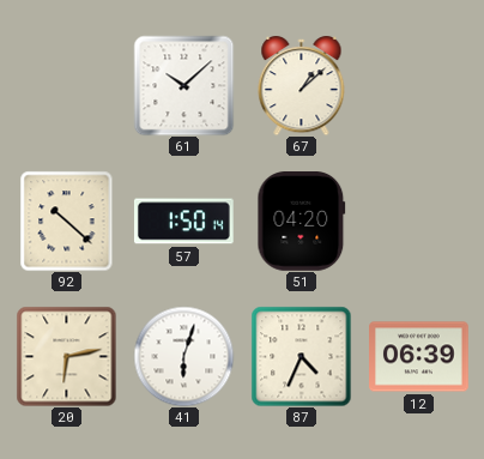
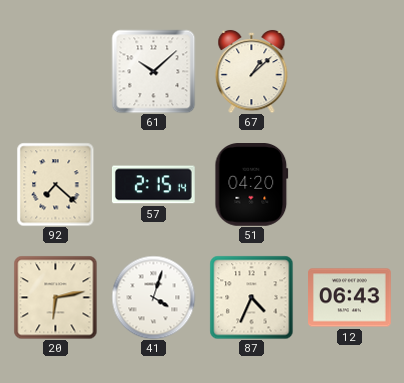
92: 10:22 -> 7:22 (56, 184)
57: 1:50 -> 2:15 (153, 185)
41: 6:03 -> 4:03 (153, 297)
12: 06:39 -> 06:43 (350, 298)
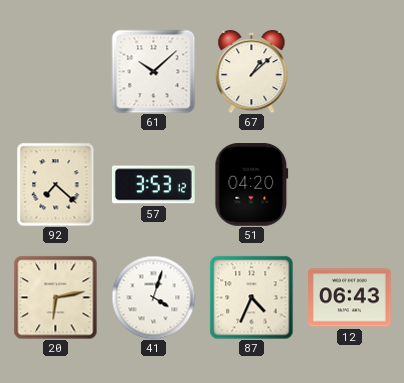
57: 2:15 -> 3:53 (153, 185)
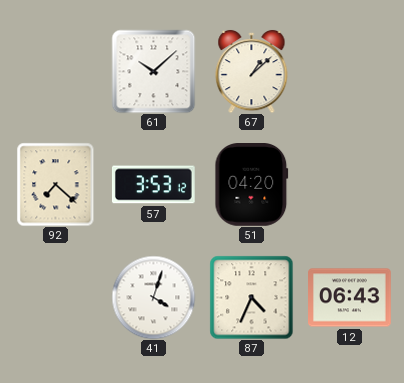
20: 6:13 -> none (55, 297)
